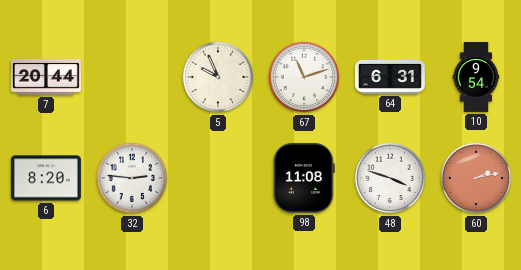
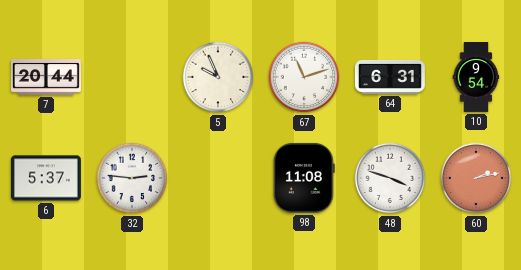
6: 8:20 -> 5:37 (46, 178)
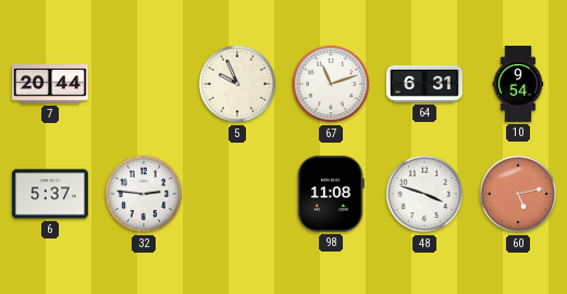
60: 2:13 -> 5:13 (518, 194)
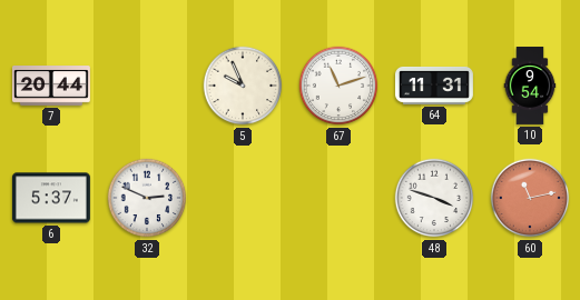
64: 6:31 -> 11:31 (434, 86)
32: 2:46 -> 2:49 (147, 198)
98: 11:08 -> none (331, 194)
60: 5:13 -> 11:13 (530, 198)
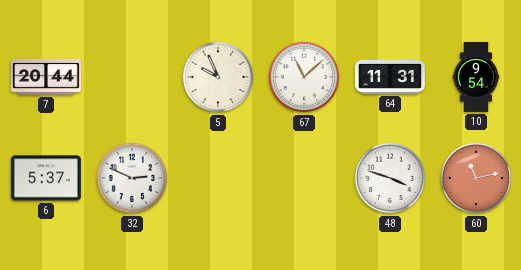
67: 11:12 -> 11:08 (304, 77)
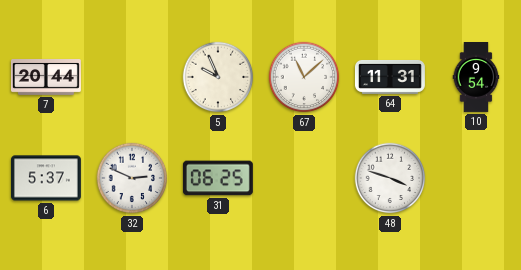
31: none -> 06:25 (218, 178)
60: 11:13 -> none (476, 178)
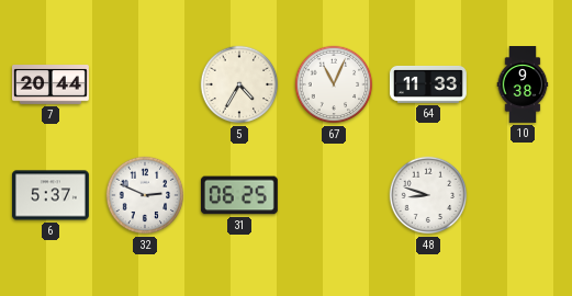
5: 9:56 -> 4:35 (239, 84)
67: 11:08 -> 11:04 (334, 84)
64: 11:31 -> 11:33 (428, 84)
10: 9:54 -> 9:38 (523, 86)
48: 3:48 -> 8:48 (428, 195)
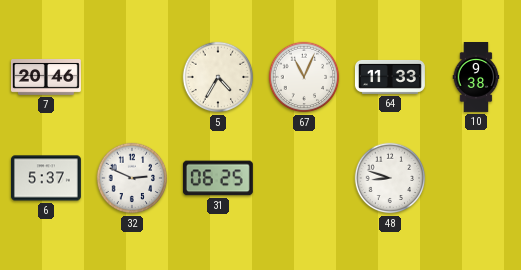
7: 20:44 -> 20:46 (46, 78)
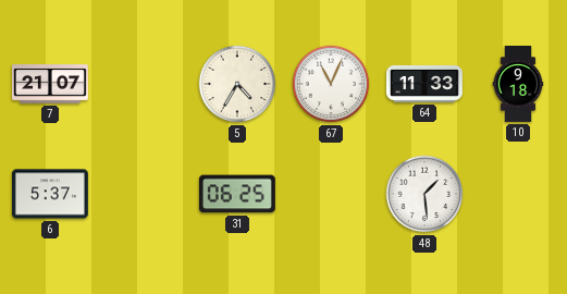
7: 20:46 -> 21:07 (50, 85)
10: 9:38 -> 9:18 (518, 85)
32: 2:49 -> none (132, 178)
48: 8:48 -> 1:29 (424, 194)
